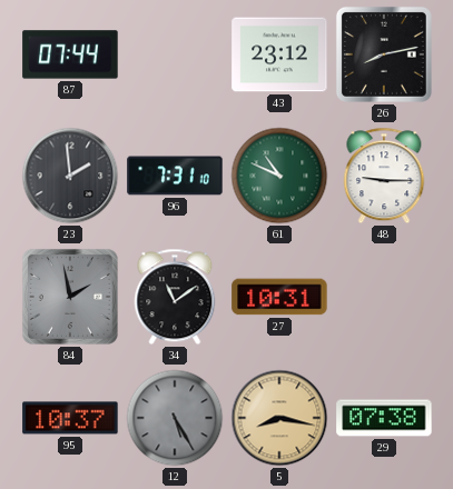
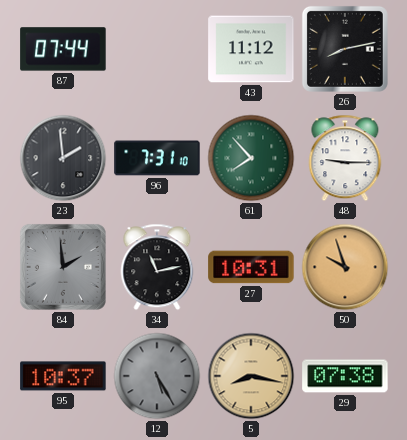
43: 23:12 -> 11:12 (251, 49)
61: 10:49 -> 7:53 (251, 158)
84: 1:58 -> 1:59 (63, 267)
34: 11:09 -> 11:13 (157, 267)
50: none -> 9:57 (345, 267)
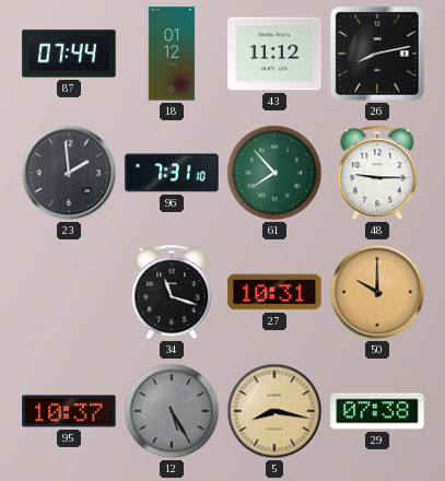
18: none -> 01:12 (172, 54)
84: 1:59 -> none (63, 267)
34: 11:13 -> 11:18 (172, 292)
50: 9:57 -> 10:00 (377, 292)
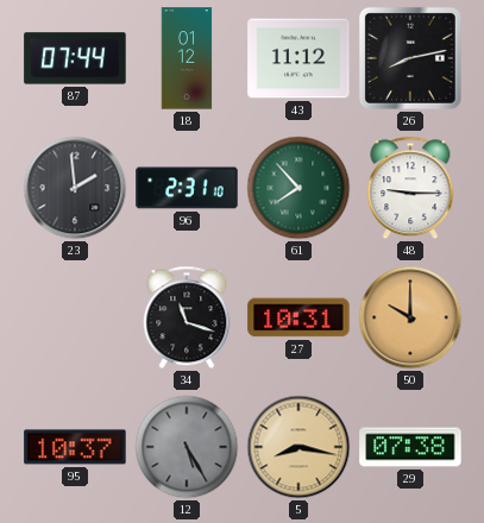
96: 7:31 -> 2:31 (187, 188)
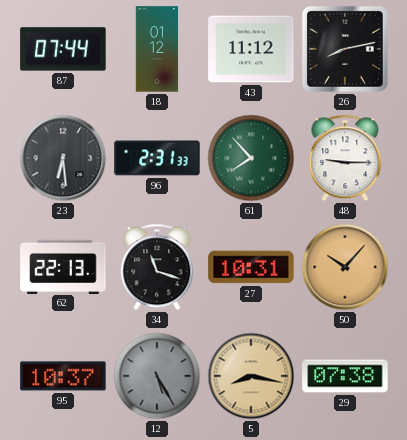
23: 1:59 -> 6:29 (63, 158)
96: 2:31:10 -> 2:31:33 (157, 158)
62: none -> 22:13 (63, 266)
50: 10:00 -> 10:07 (345, 267)
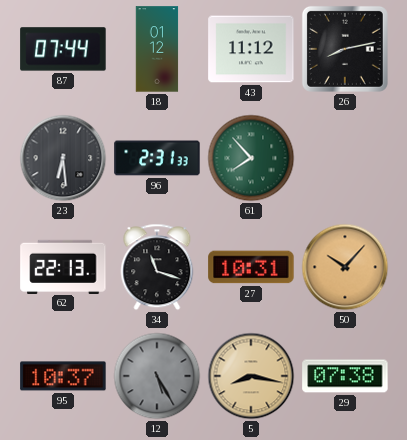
48: 9:15 -> none (345, 158)
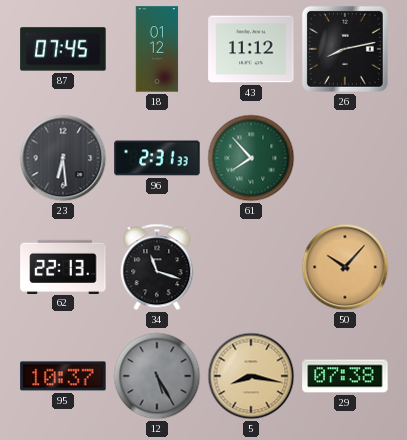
87: 07:44 -> 07:45 (63, 49)
27: 10:31 -> none (251, 267)
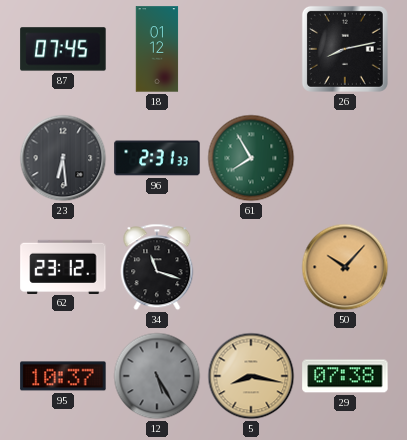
43: 11:12 -> none (251, 49)
61: 7:53 -> 7:55 (251, 158)
62: 22:13 -> 23:12 (63, 266)
